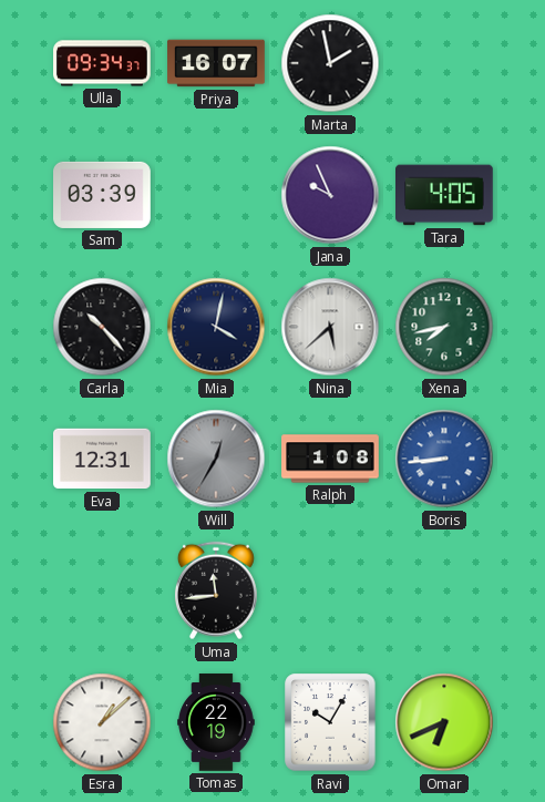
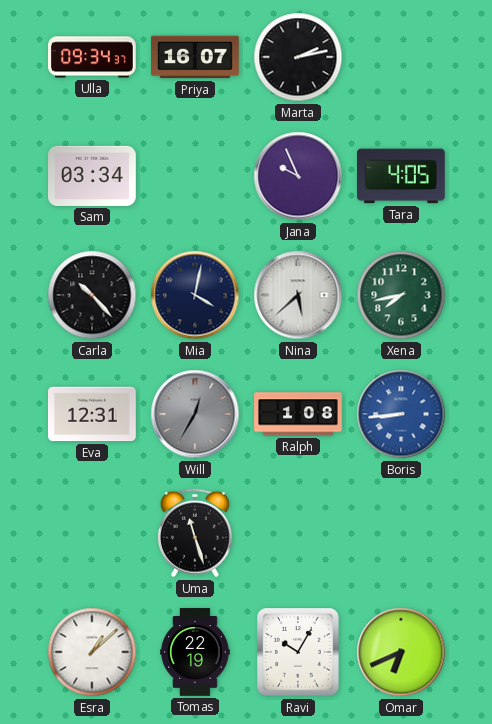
Marta: 1:58 -> 2:13 (298, 57)
Sam: 03:39 -> 03:34 (93, 176)
Uma: 11:44 -> 11:27 (195, 533)
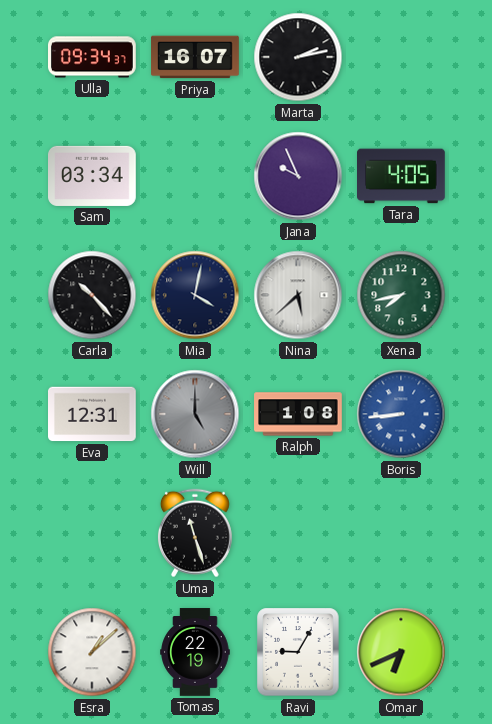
Will: 12:35 -> 5:00 (195, 414)
Ravi: 10:05 -> 9:05 (298, 652)
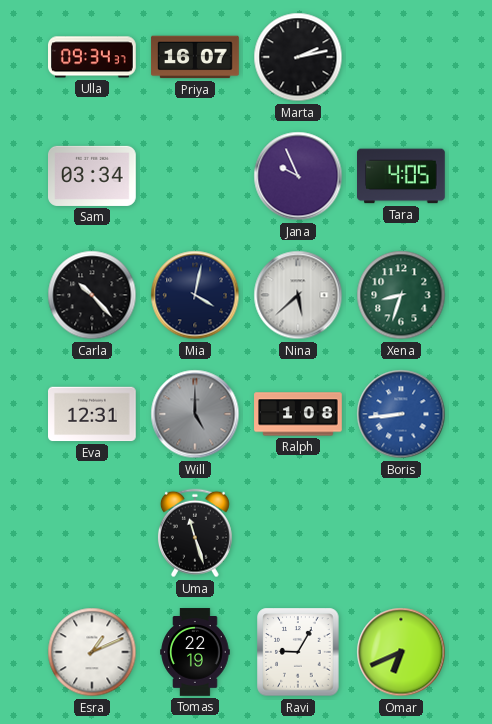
Xena: 7:43 -> 8:33 (401, 295)
Esra: 1:08 -> 1:11 (92, 652)
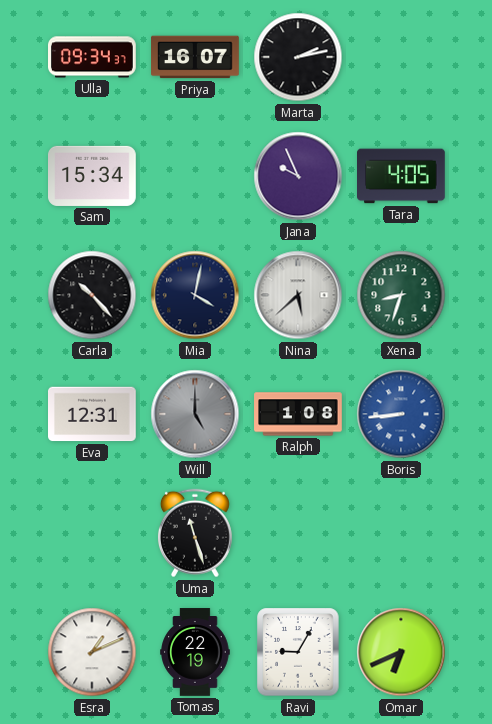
Sam: 03:34 -> 15:34 (93, 176)
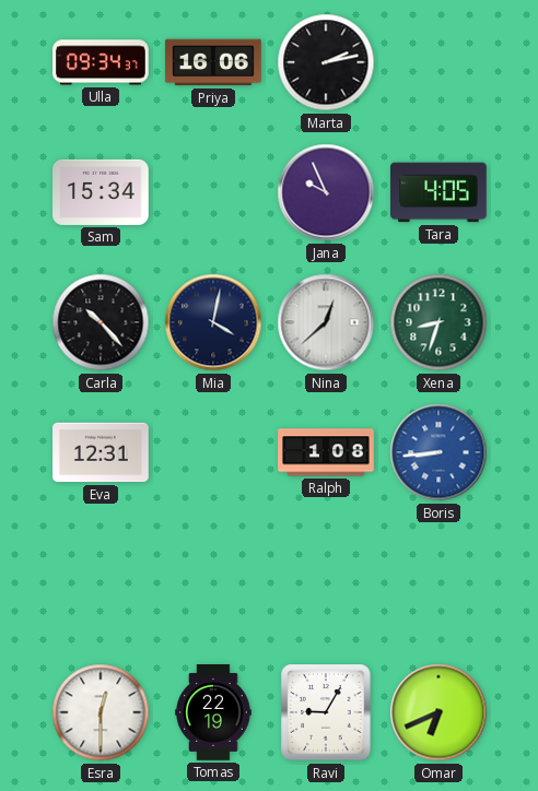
Priya: 16:07 -> 16:06 (213, 62)
Nina: 5:38 -> 12:38 (326, 322)
Will: 5:00 -> none (195, 414)
Uma: 11:27 -> none (195, 533)
Esra: 1:11 -> 12:30 (101, 712)
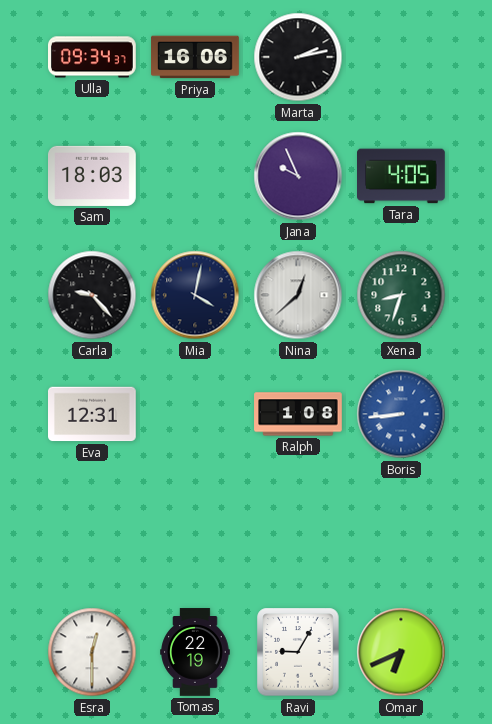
Sam: 15:34 -> 18:03 (93, 176)
Carla: 10:23 -> 9:23 (92, 295)
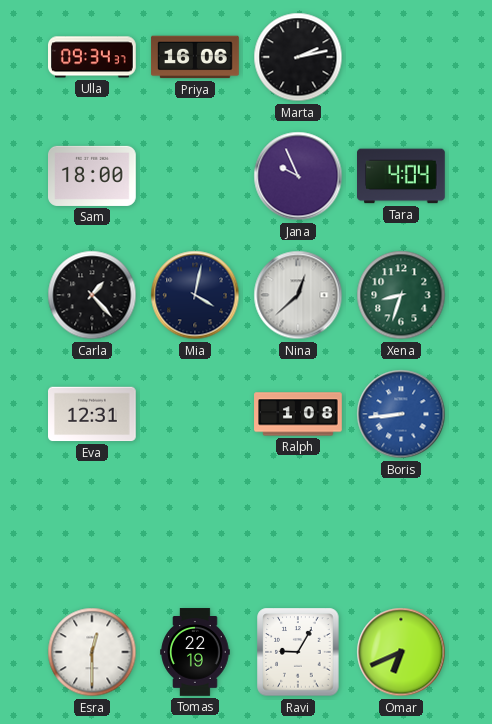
Sam: 18:03 -> 18:00 (93, 176)
Tara: 4:05 -> 4:04 (402, 176)
Carla: 9:23 -> 1:23 (92, 295)
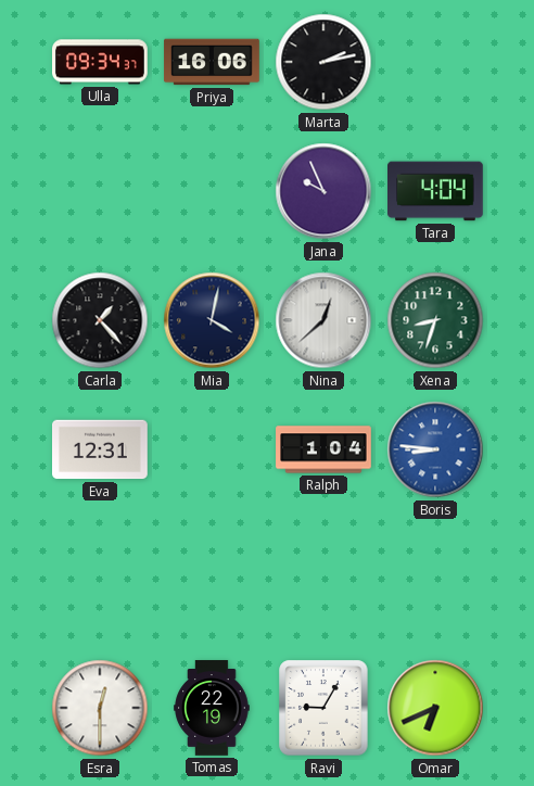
Sam: 18:00 -> none (93, 176)
Ralph: 1:08 -> 1:04 (323, 449)
Boris: 8:44 -> 8:46 (435, 449)
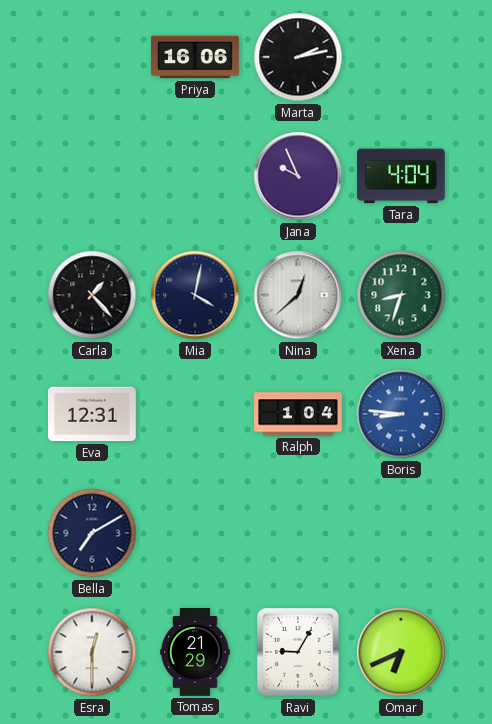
Ulla: 09:34 -> none (101, 62)
Bella: none -> 7:10 (92, 533)
Tomas: 22:19 -> 21:29 (195, 652)
